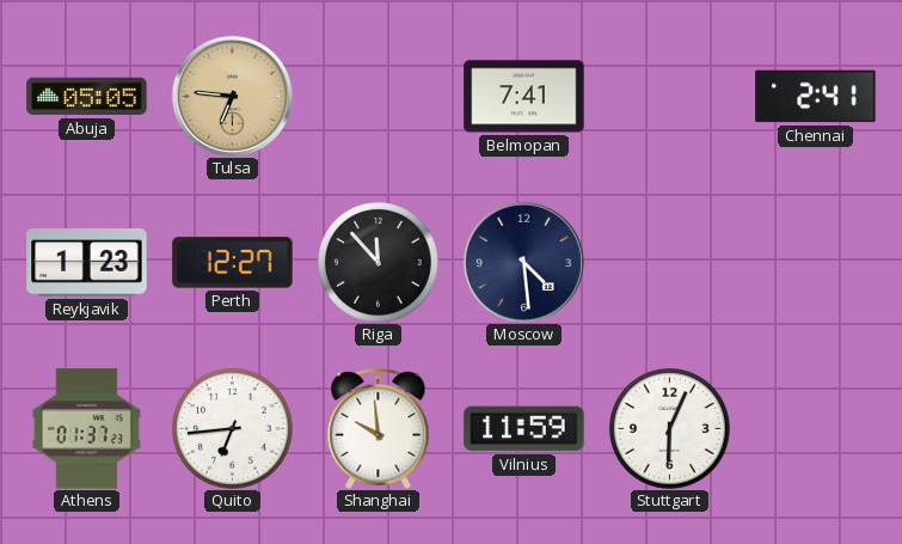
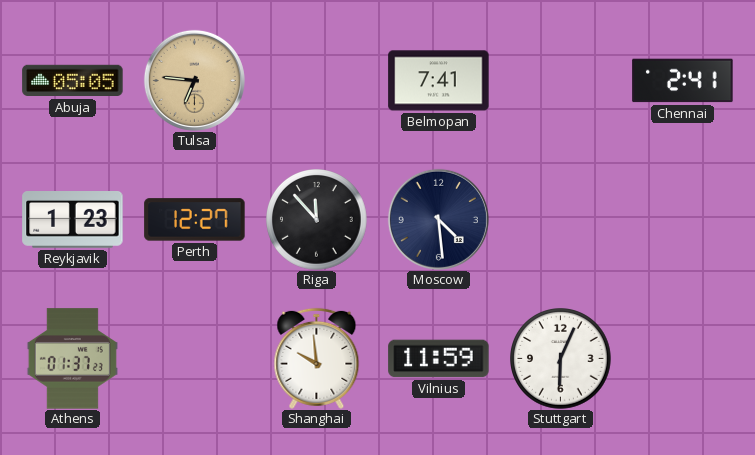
Quito: 6:44 -> none (233, 429)
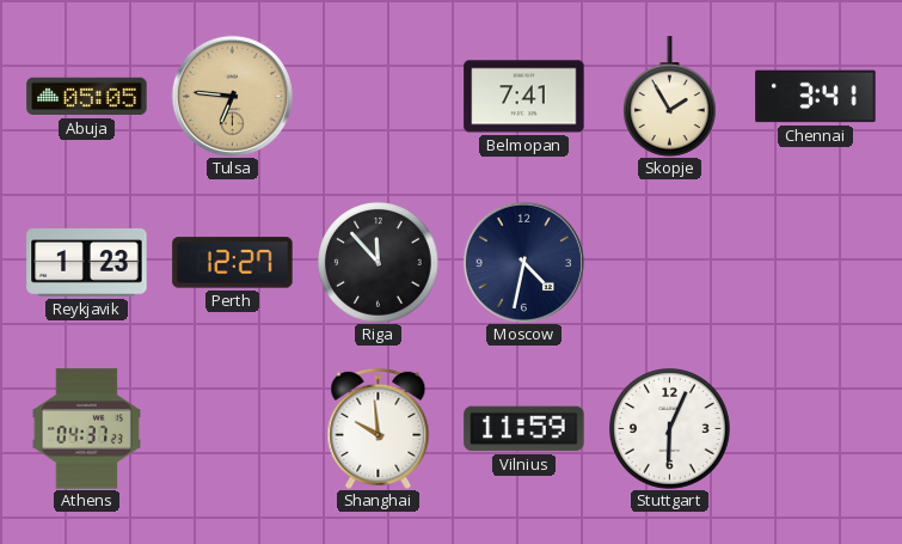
Skopje: none -> 1:55 (669, 97)
Chennai: 2:41 -> 3:41 (816, 97)
Moscow: 4:29 -> 4:32 (523, 262)
Athens: 01:37 -> 04:37 (86, 429)
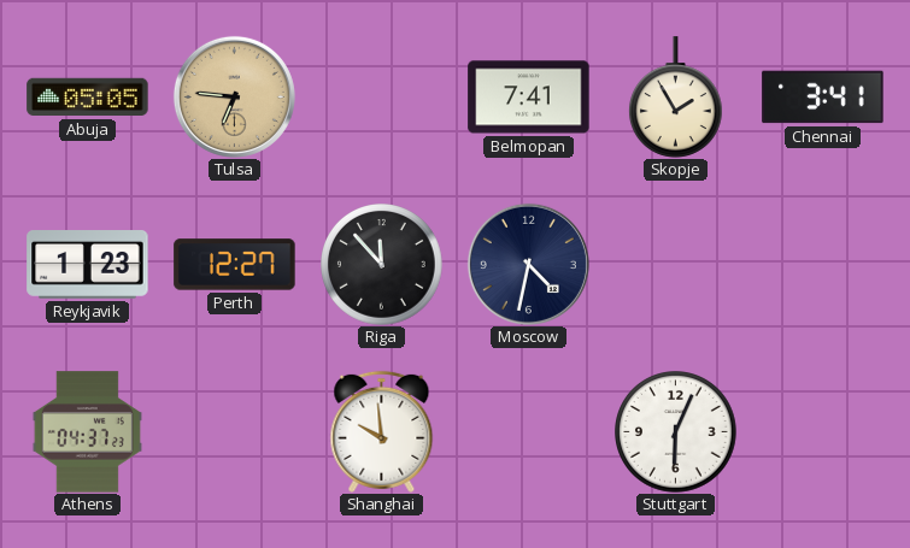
Vilnius: 11:59 -> none (524, 429)
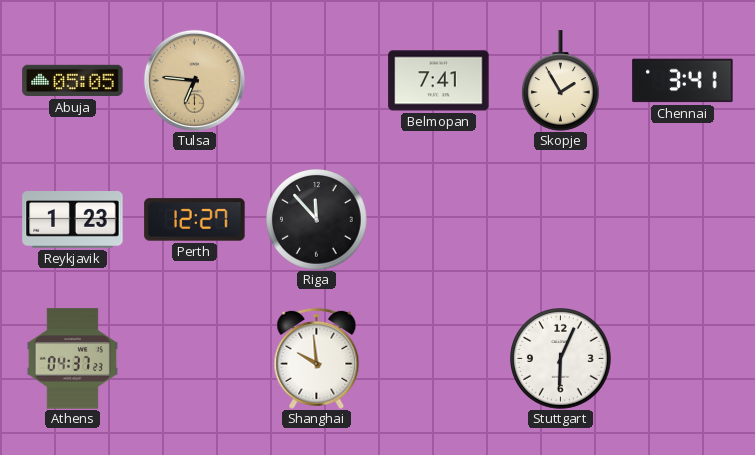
Moscow: 4:32 -> none (528, 264)
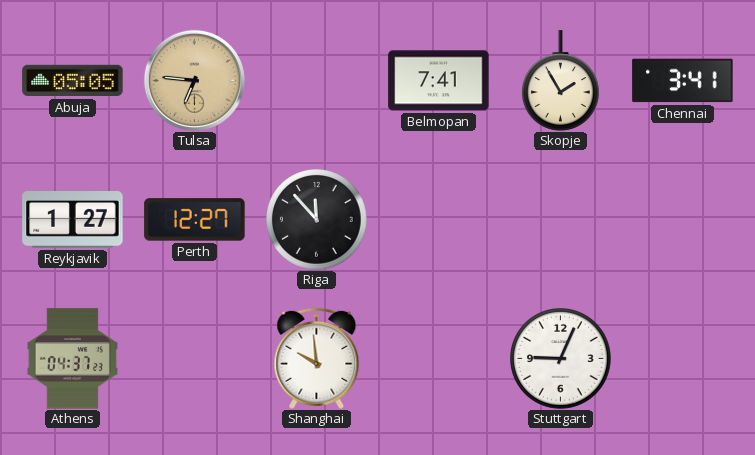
Reykjavik: 1:23 -> 1:27 (73, 220)
Stuttgart: 6:04 -> 9:04 (561, 359)
